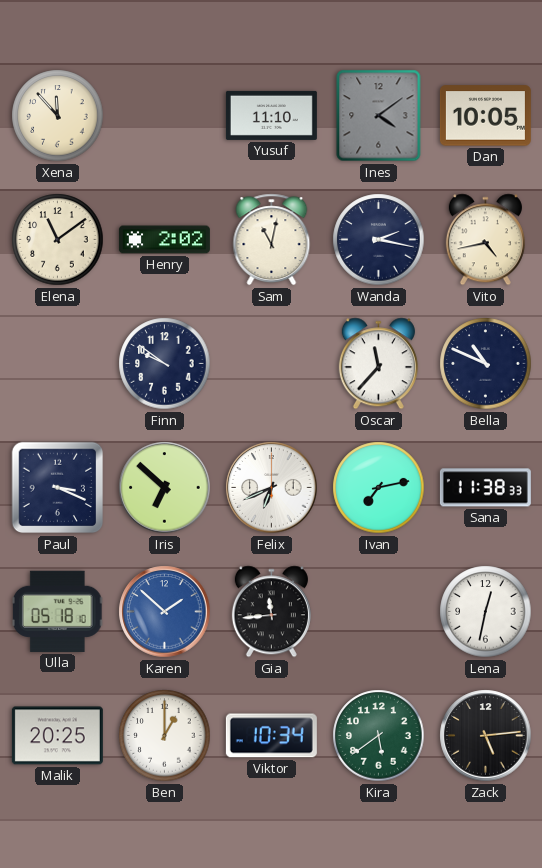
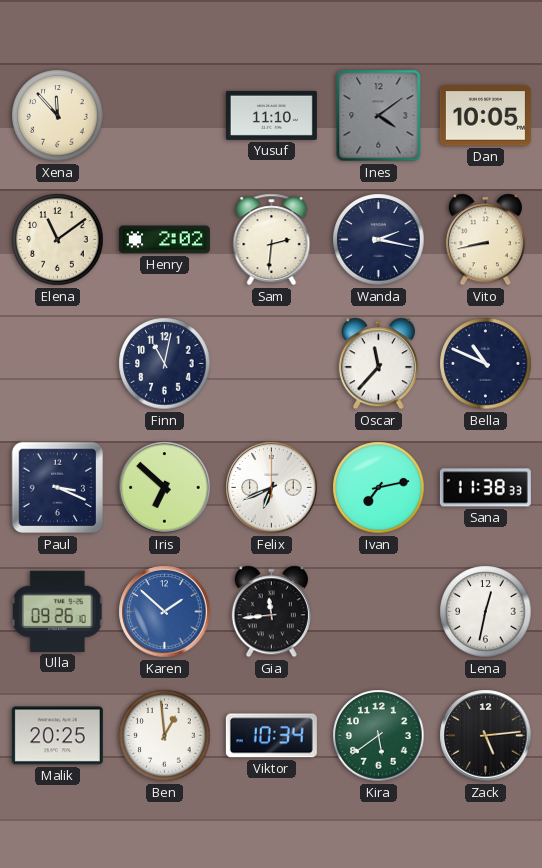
Sam: 11:02 -> 2:31 (272, 240)
Vito: 4:43 -> 8:43 (485, 240)
Finn: 9:51 -> 11:02 (165, 364)
Ulla: 05:18 -> 09:26 (57, 611)
Ben: 1:00 -> 12:59 (165, 736)
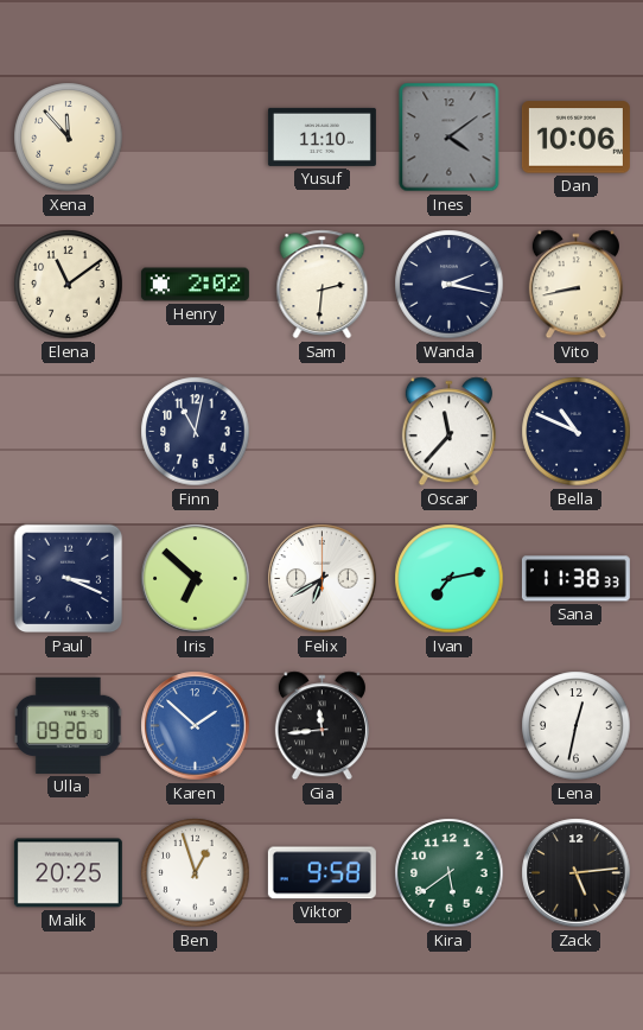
Dan: 10:05 -> 10:06 (575, 138)
Felix: 6:41 -> 6:40 (323, 579)
Ben: 12:59 -> 12:57 (196, 873)
Viktor: 10:34 -> 9:58 (321, 873)
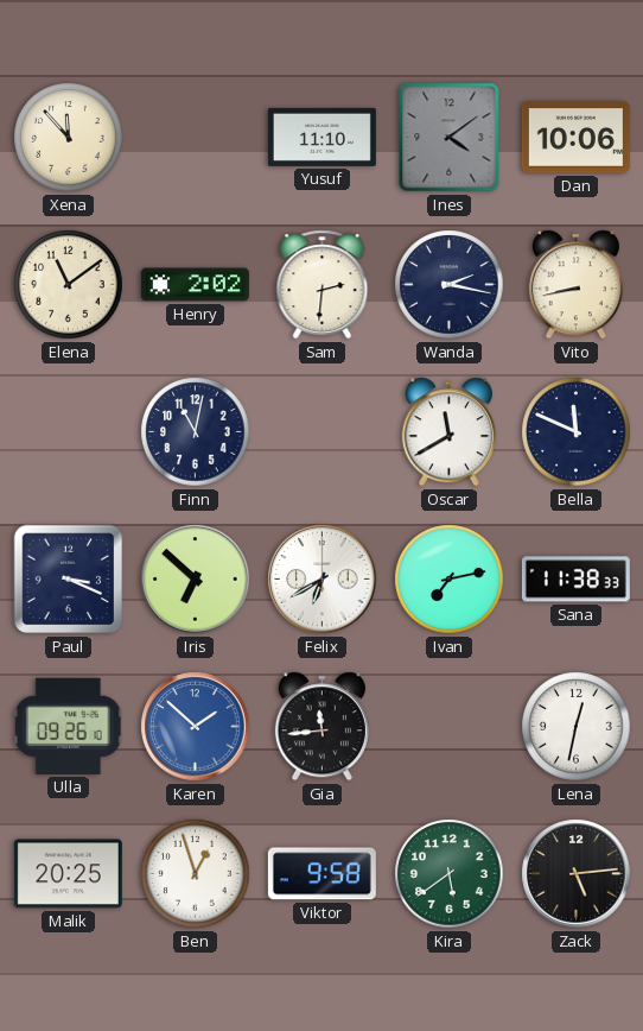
Oscar: 11:37 -> 11:40 (448, 432)
Bella: 10:49 -> 11:49 (577, 432)
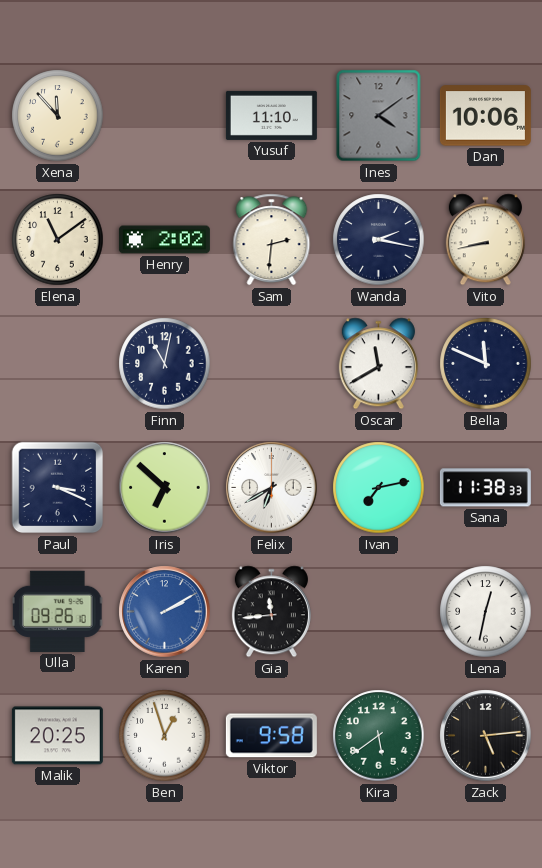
Karen: 1:52 -> 2:10 (165, 612)
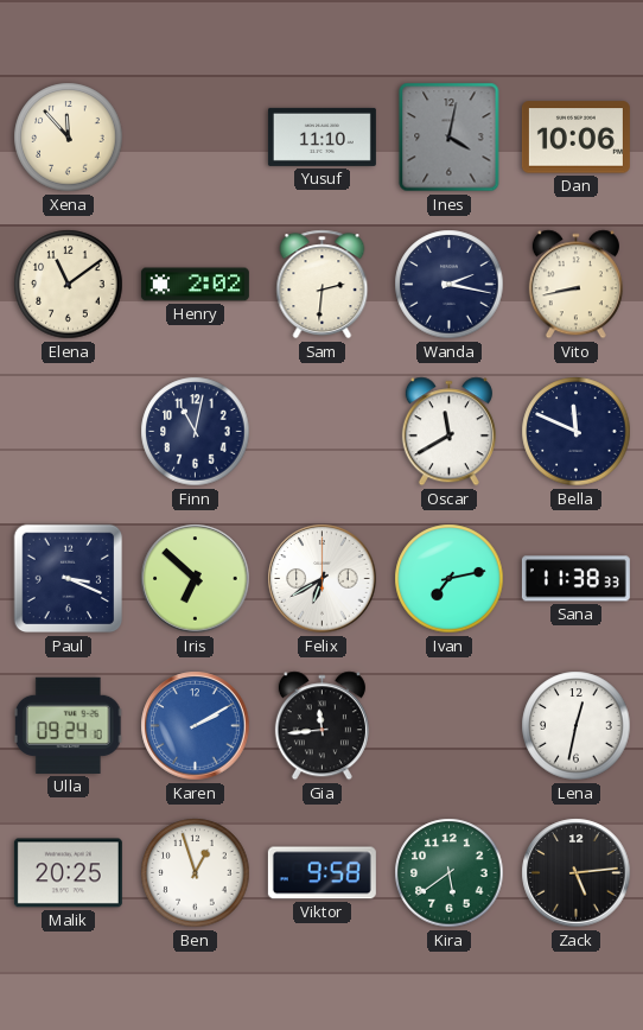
Ines: 4:09 -> 4:02 (450, 138)
Ulla: 09:26 -> 09:24 (68, 725)
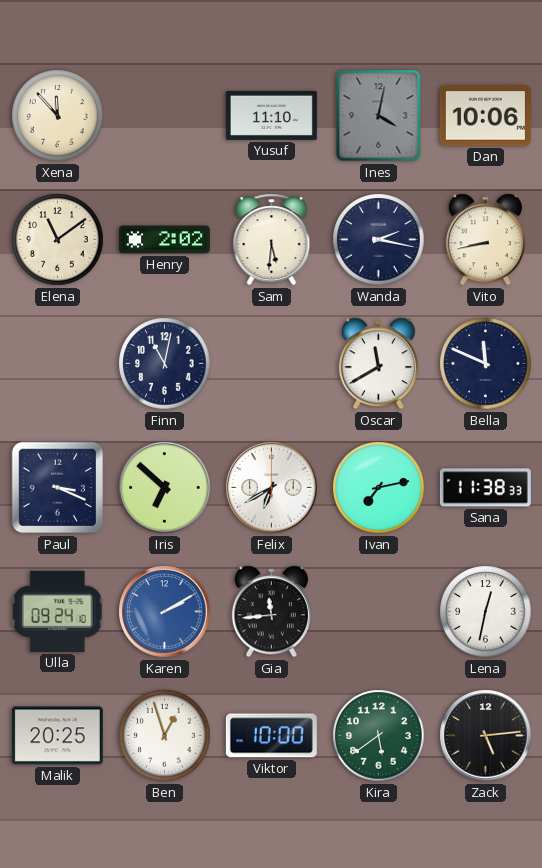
Sam: 2:31 -> 5:31 (272, 240)
Viktor: 9:58 -> 10:00 (271, 736)
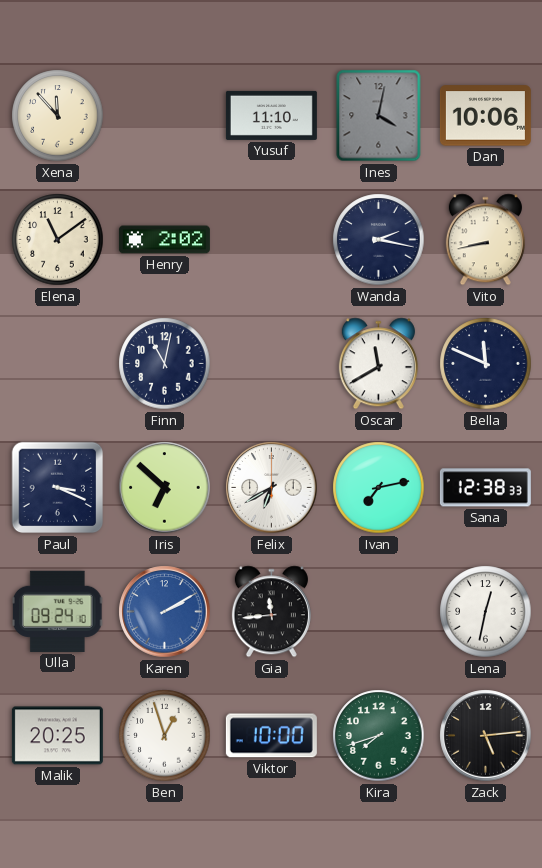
Sam: 5:31 -> none (272, 240)
Sana: 11:38 -> 12:38 (485, 488)
Kira: 5:39 -> 7:42 (379, 736)
